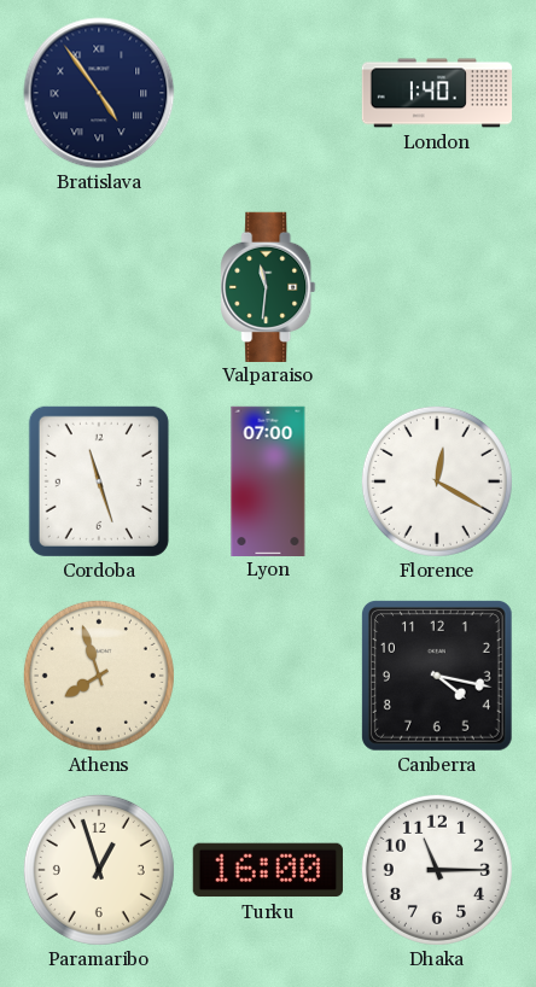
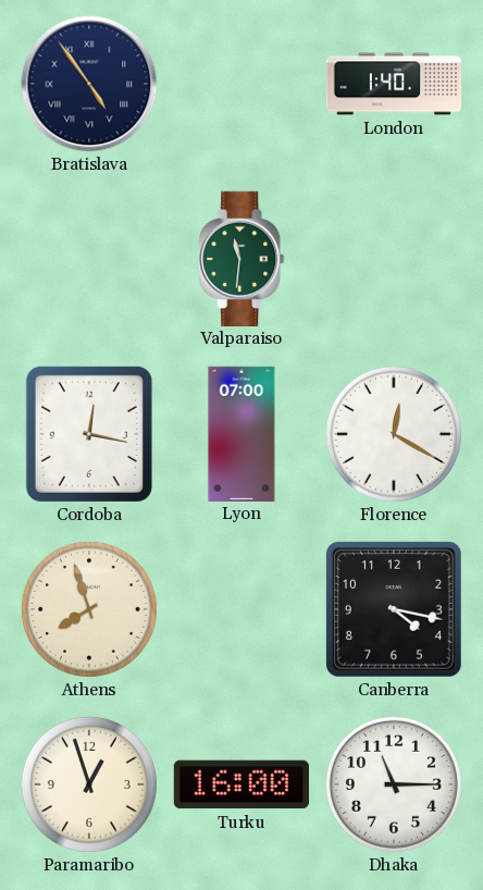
Cordoba: 11:27 -> 12:17 (89, 434)
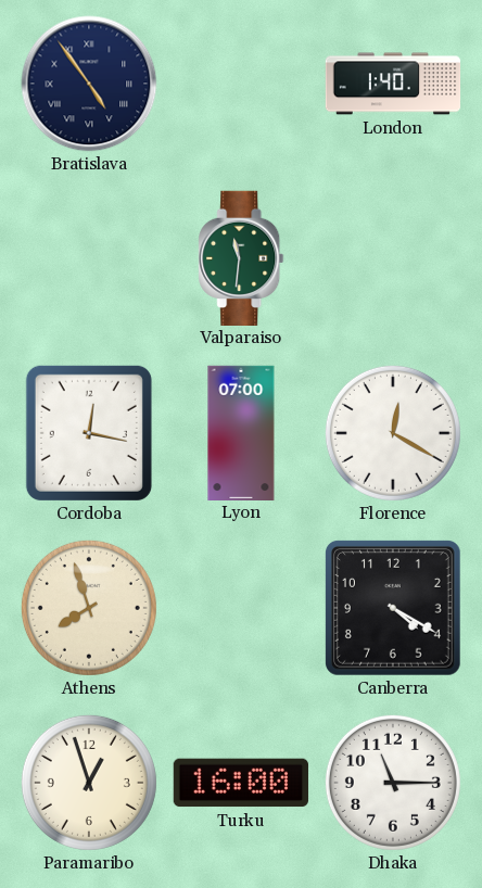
Canberra: 4:17 -> 4:20 (393, 608)
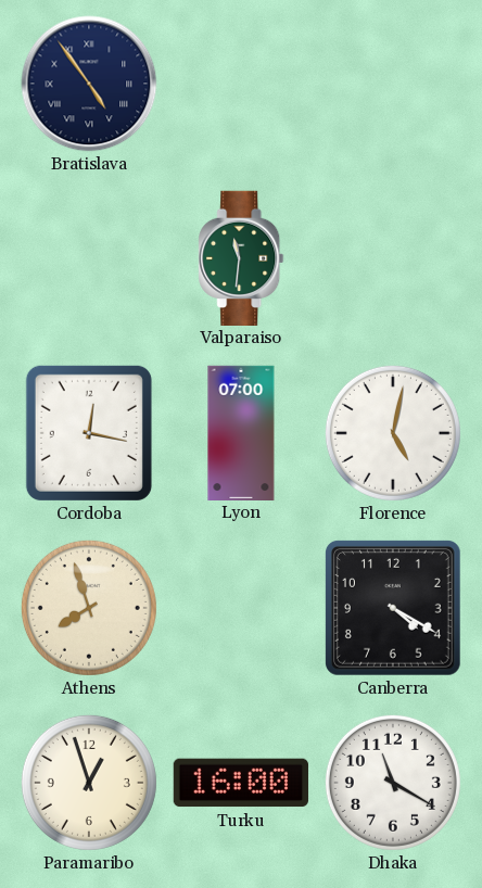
London: 1:40 -> none (393, 84)
Florence: 12:20 -> 5:02 (393, 433)
Dhaka: 11:15 -> 11:20 (393, 783)
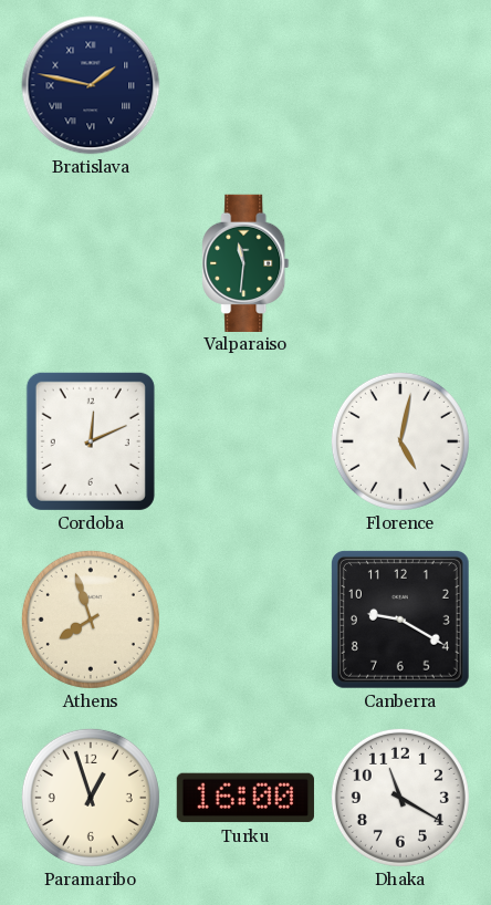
Bratislava: 4:54 -> 1:47 (91, 85)
Cordoba: 12:17 -> 12:11 (91, 441)
Lyon: 07:00 -> none (241, 432)
Canberra: 4:20 -> 9:20 (400, 620)
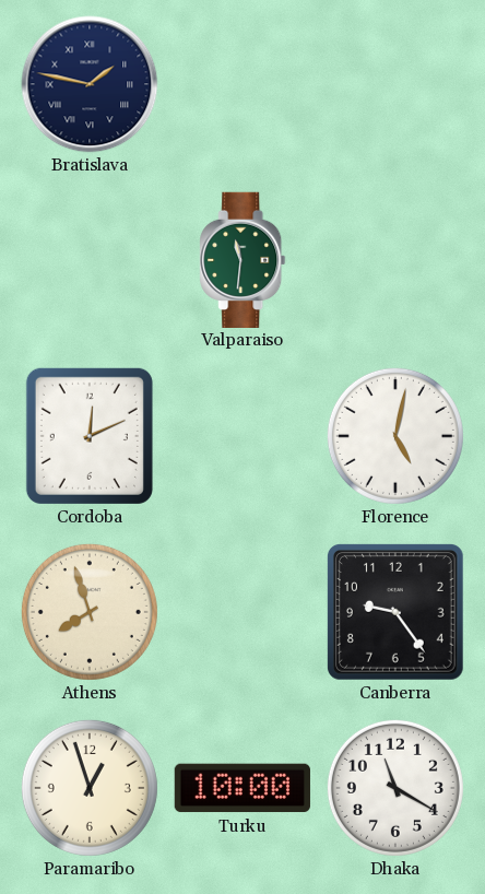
Canberra: 9:20 -> 9:24 (395, 612)
Turku: 16:00 -> 10:00 (242, 788)
